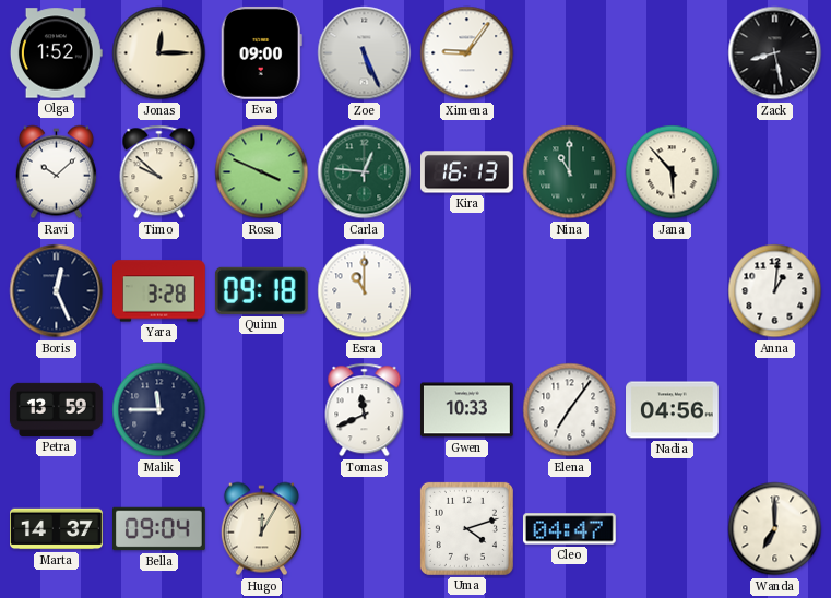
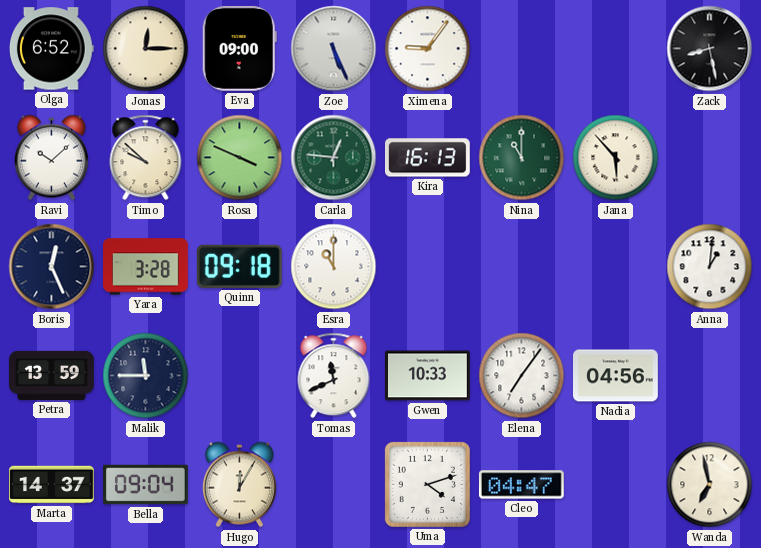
Olga: 1:52 -> 6:52 (51, 49)
Wanda: 7:00 -> 6:58 (710, 485)
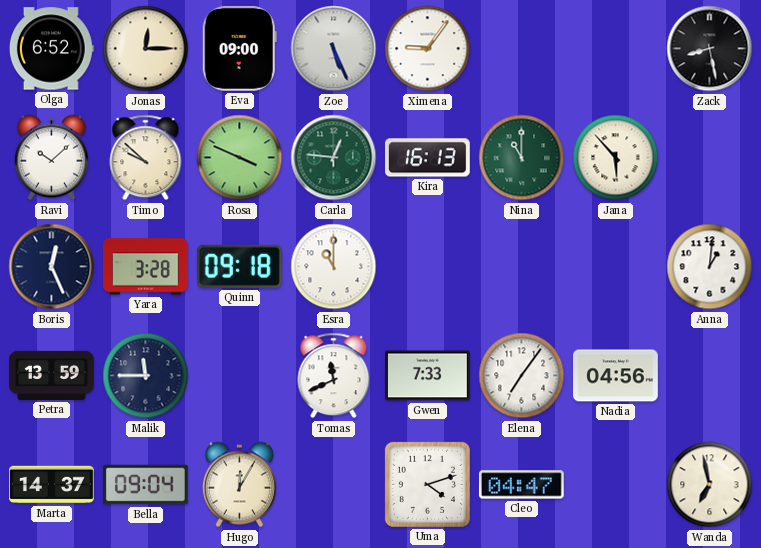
Gwen: 10:33 -> 7:33 (428, 376)
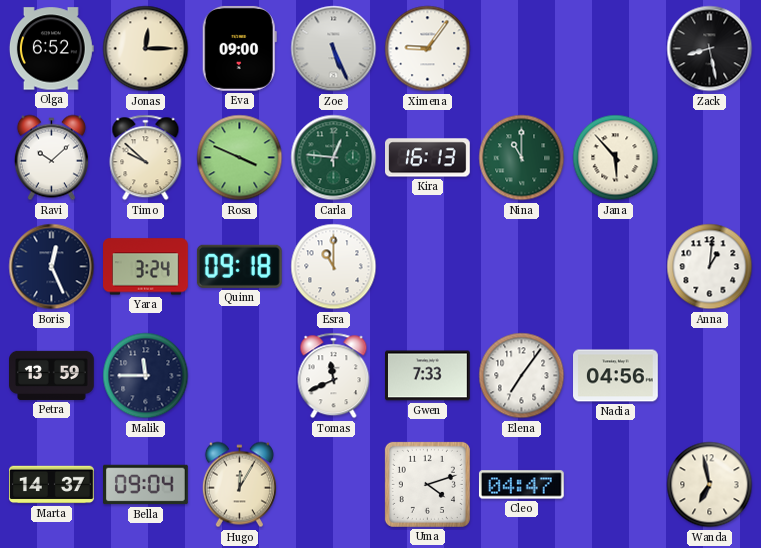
Yara: 3:28 -> 3:24 (146, 267)
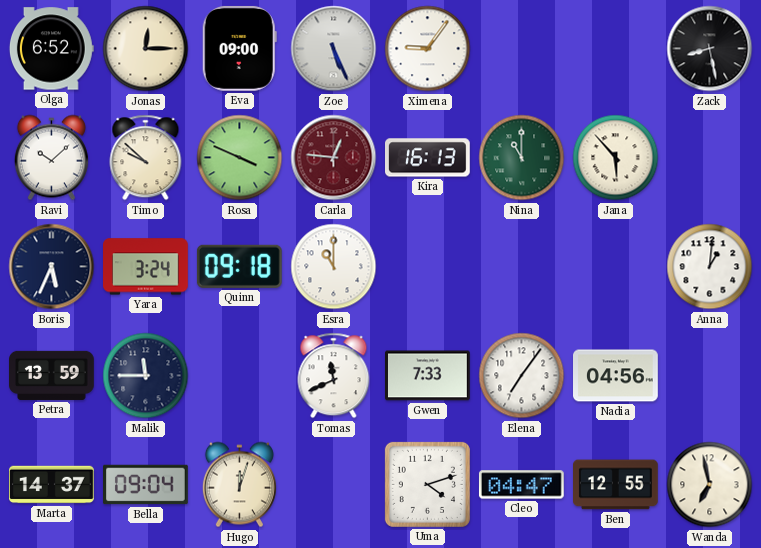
Carla dial: green -> burgundy (334, 158)
Boris: 12:26 -> 5:34 (52, 267)
Hugo: 12:05 -> 12:03 (239, 485)
Ben: none -> 12:55 (616, 485)
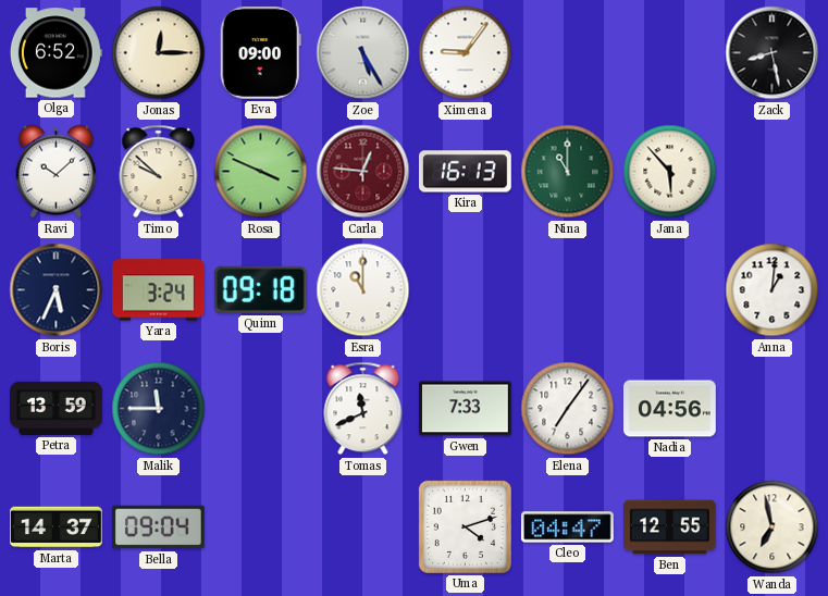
Zoe: 5:26 -> 5:25 (363, 53)
Hugo: 12:03 -> none (239, 485)
